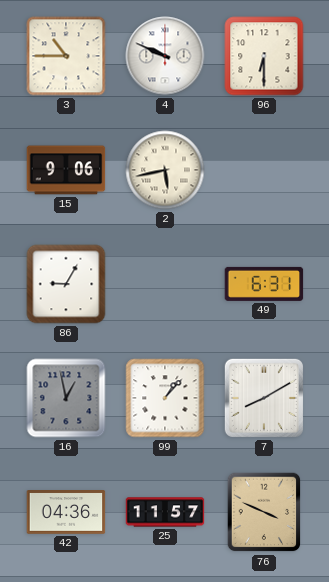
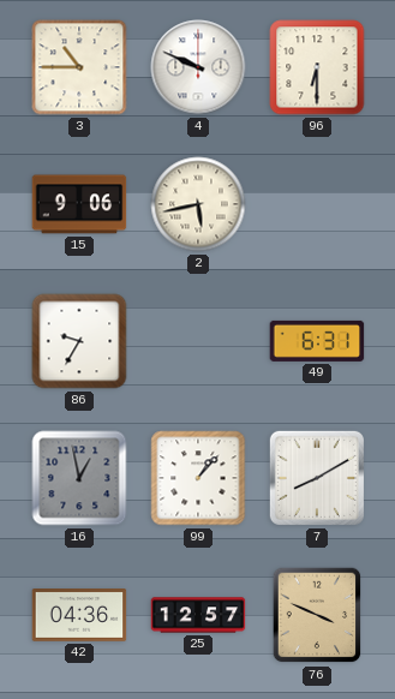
86: 9:05 -> 9:35 (79, 341)
25: 11:57 -> 12:57 (198, 615)
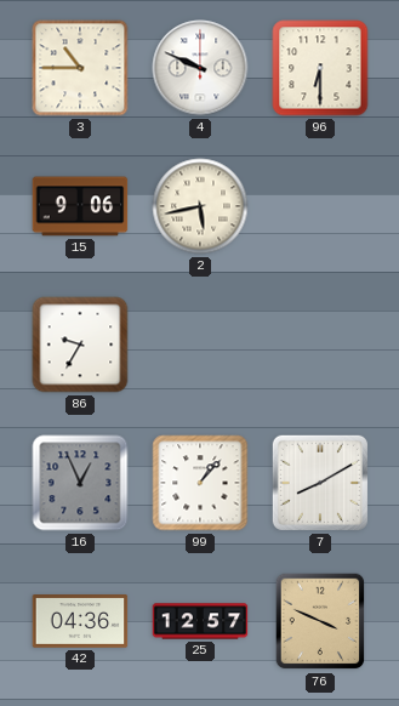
49: 6:31 -> none (317, 341)
16: 12:58 -> 12:56 (80, 483)
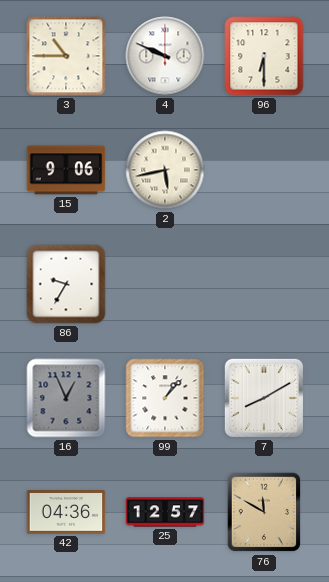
76: 3:49 -> 11:50 (264, 512)
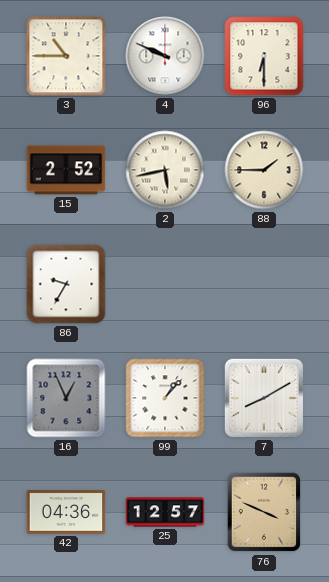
15: 9:06 -> 2:52 (66, 170)
88: none -> 1:45 (264, 170)
76: 11:50 -> 3:49 (264, 512)
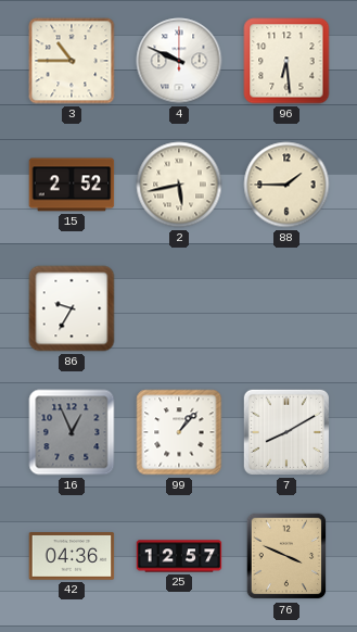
96: 6:30 -> 6:29 (286, 61)
